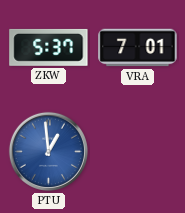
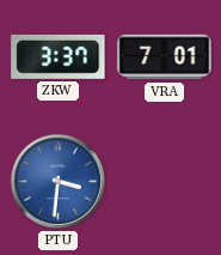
ZKW: 5:37 -> 3:37 (59, 56)
PTU: 12:59 -> 3:31 (57, 181)
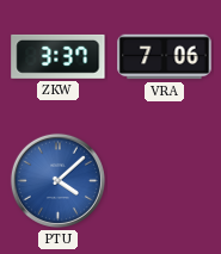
VRA: 7:01 -> 7:06 (165, 57)
PTU: 3:31 -> 4:08 (57, 180)
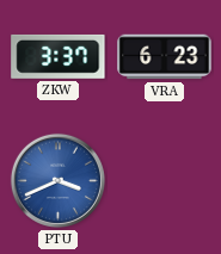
VRA: 7:06 -> 6:23 (165, 57)
PTU: 4:08 -> 3:41 (57, 180)
